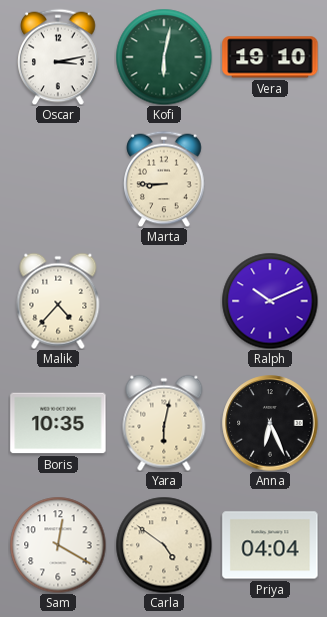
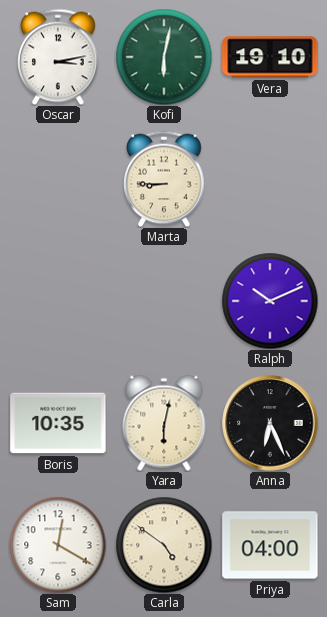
Malik: 4:37 -> none (58, 301)
Priya: 04:04 -> 04:00 (270, 545)
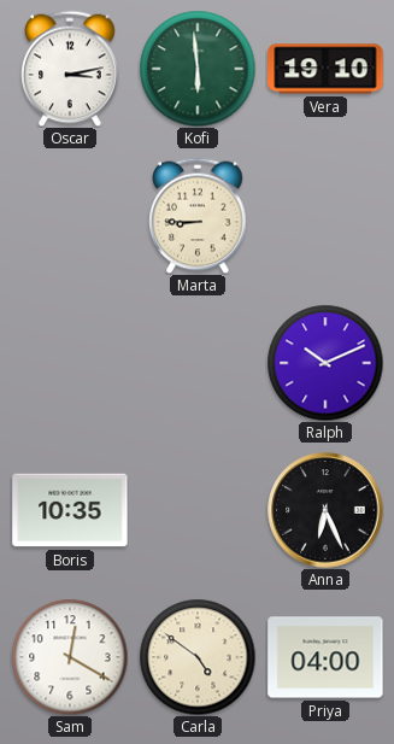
Kofi: 6:02 -> 5:59 (198, 69)
Yara: 6:02 -> none (164, 423)
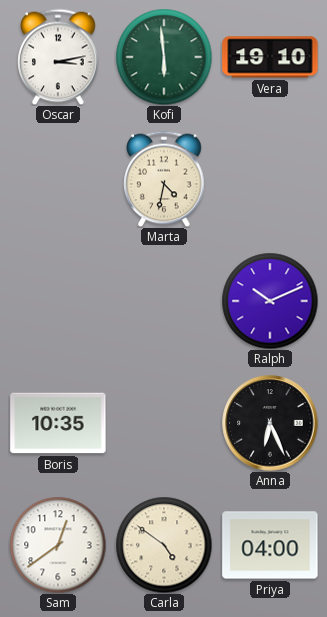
Marta: 8:45 -> 4:32 (164, 179)
Sam: 12:20 -> 12:39 (58, 545)
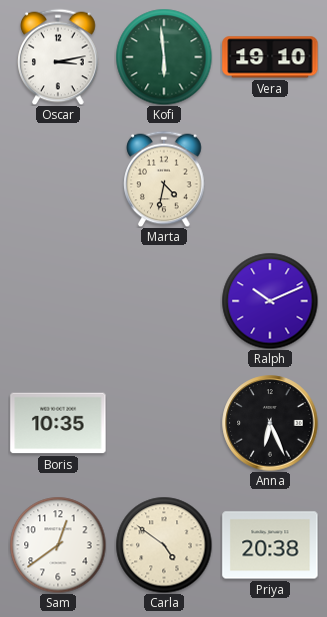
Priya: 04:00 -> 20:38 (270, 545)
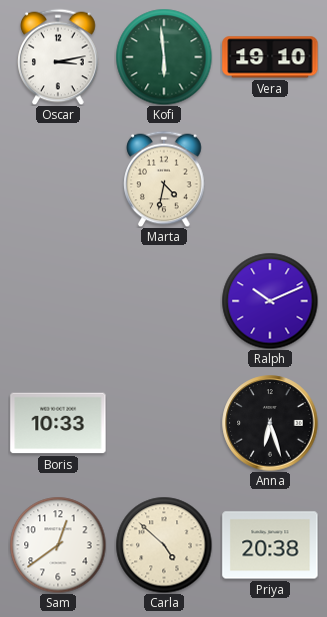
Boris: 10:35 -> 10:33 (58, 423)
Anna: 6:26 -> 6:27 (270, 423)
Carla: 4:51 -> 4:52 (164, 545)
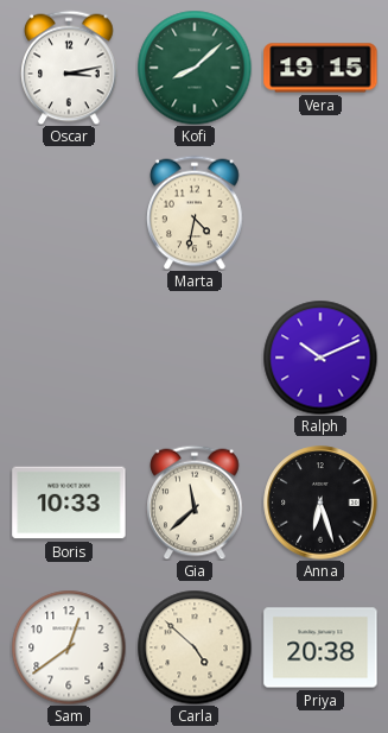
Kofi: 5:59 -> 8:08 (195, 68)
Vera: 19:10 -> 19:15 (320, 68)
Gia: none -> 11:38 (195, 503)
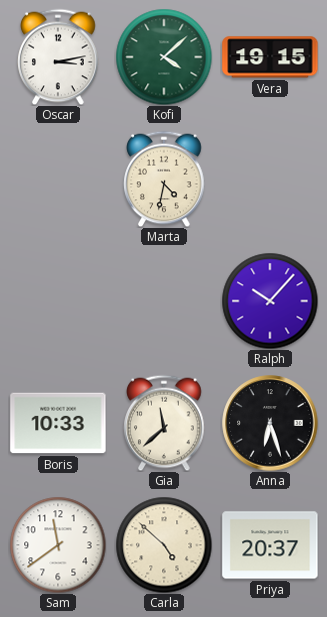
Kofi: 8:08 -> 4:08 (164, 57)
Ralph: 10:11 -> 10:07 (270, 301)
Sam: 12:39 -> 11:39 (58, 545)
Priya: 20:38 -> 20:37 (270, 545)
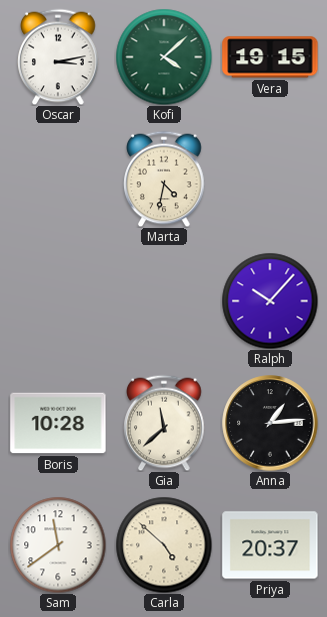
Boris: 10:33 -> 10:28 (58, 423)
Anna: 6:27 -> 1:14 (270, 423)
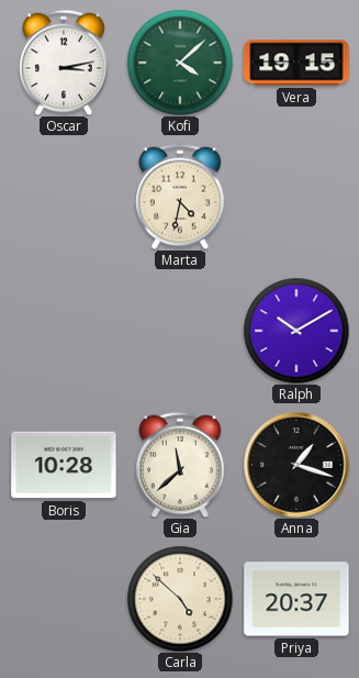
Ralph: 10:07 -> 10:10 (296, 331)
Anna: 1:14 -> 1:18 (296, 465)
Sam: 11:39 -> none (58, 545)
